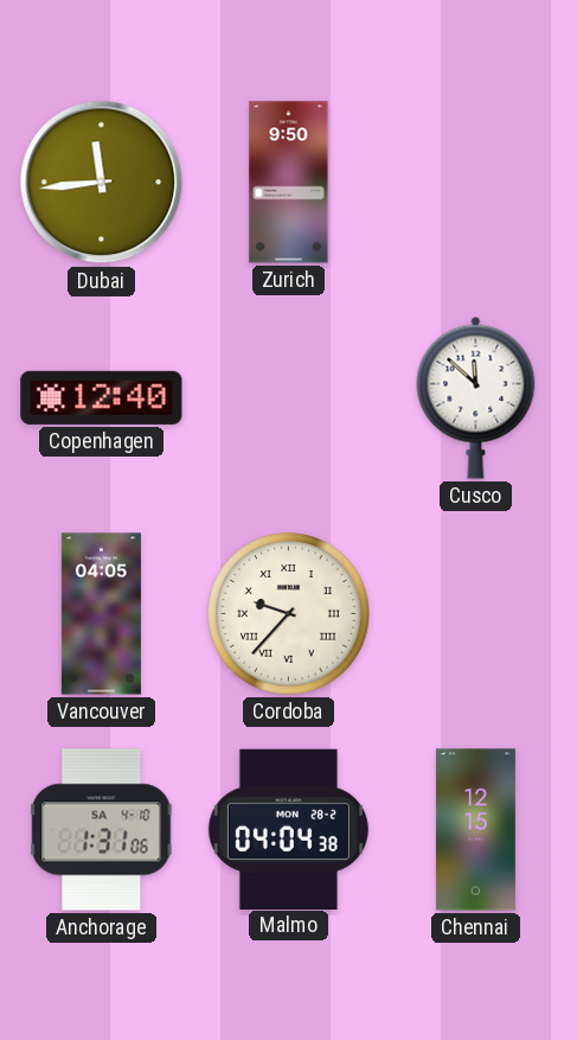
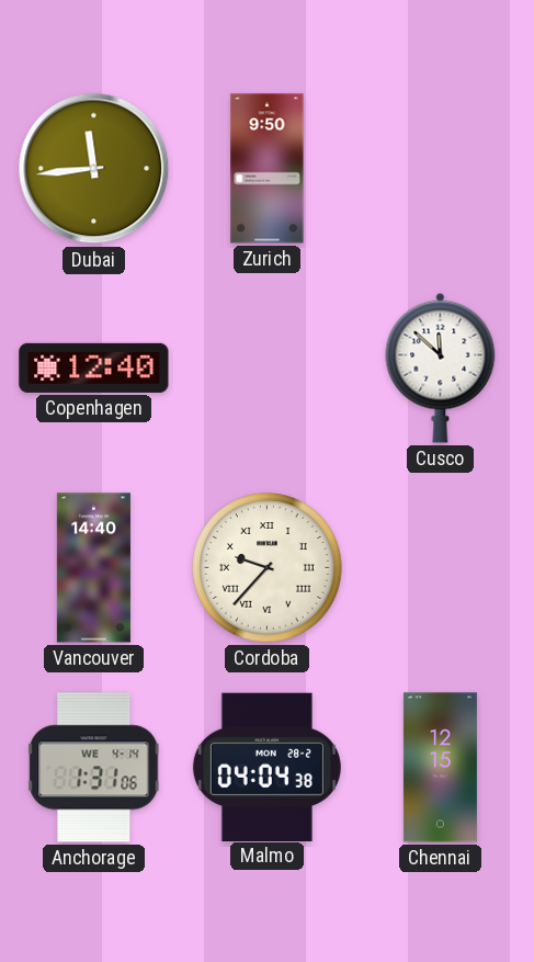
Vancouver: 04:05 -> 14:40 (93, 568)
Anchorage date: SA 4-10 -> WE 4-14 (94, 768)
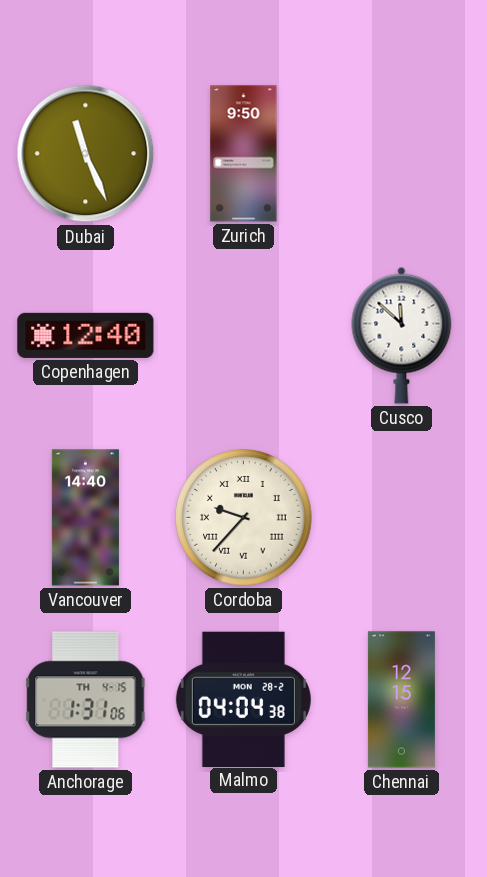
Dubai: 11:44 -> 11:26 (86, 154)
Anchorage date: WE 4-14 -> TH 4-15 (86, 700)
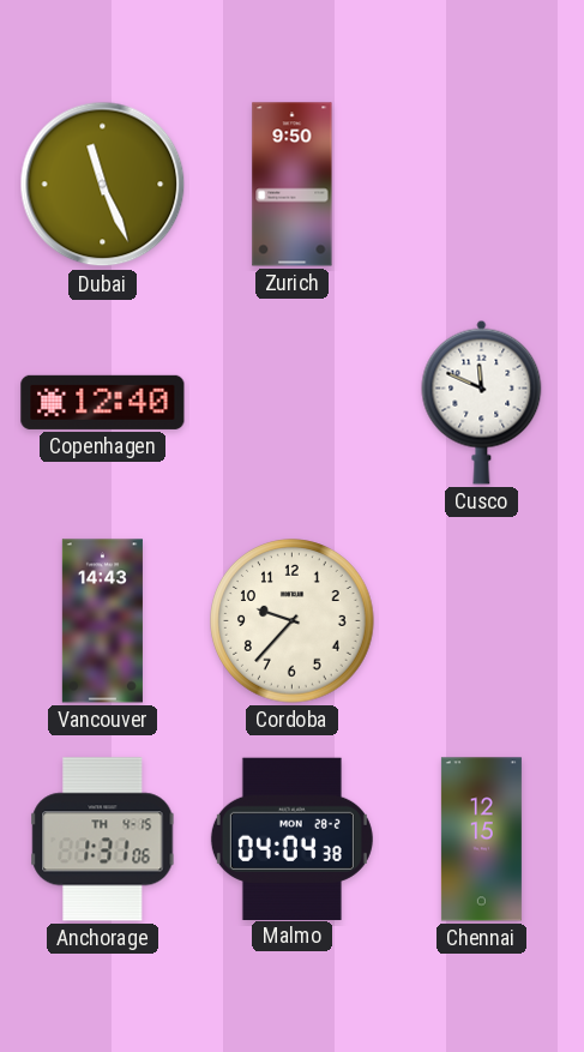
Cusco: 11:52 -> 11:49 (482, 402)
Vancouver: 14:40 -> 14:43 (102, 621)
Cordoba numerals: Roman -> Arabic (293, 621)
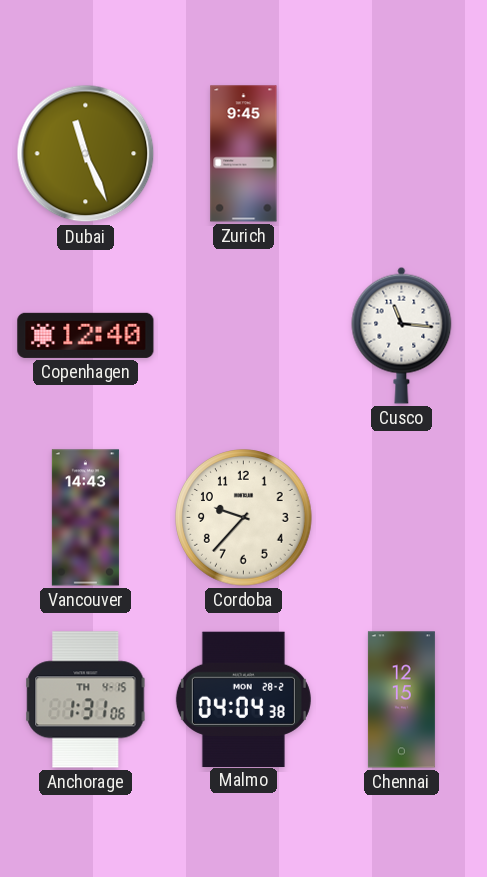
Zurich: 9:50 -> 9:45 (244, 154)
Cusco: 11:49 -> 11:16 (402, 335)
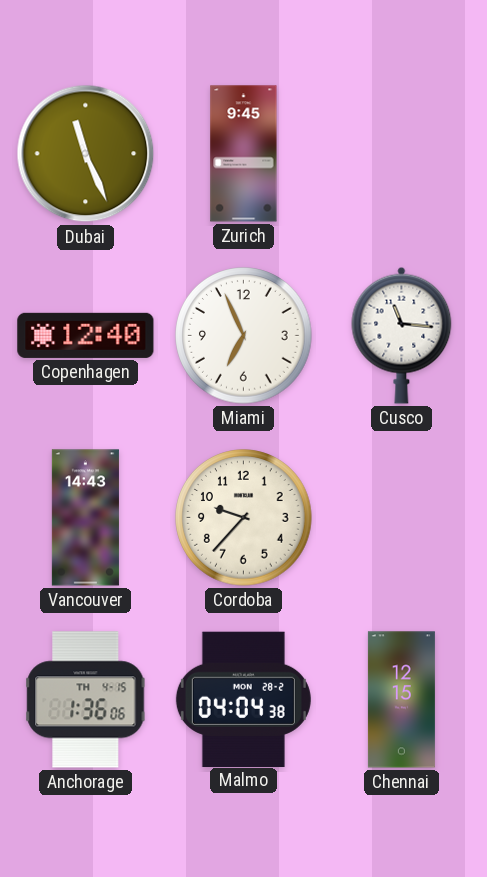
Miami: none -> 6:56 (244, 336)
Anchorage: 1:31 -> 1:36 (86, 700)
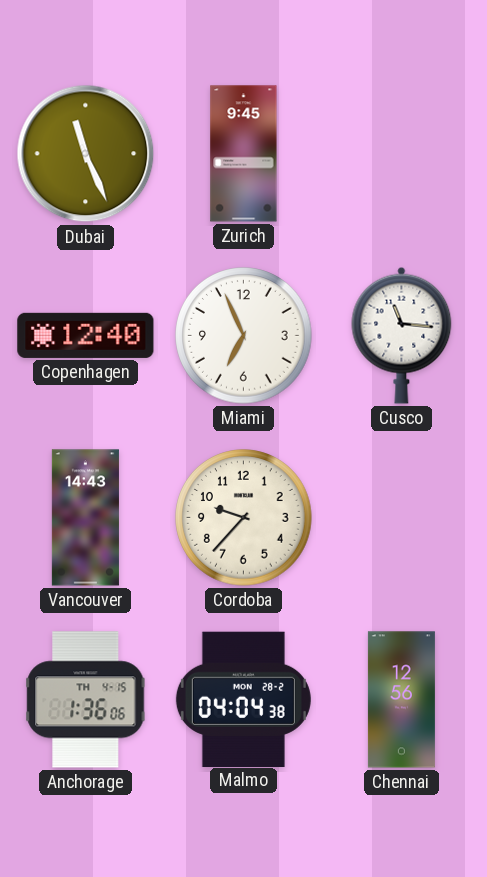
Chennai: 12:15 -> 12:56 (401, 700)
